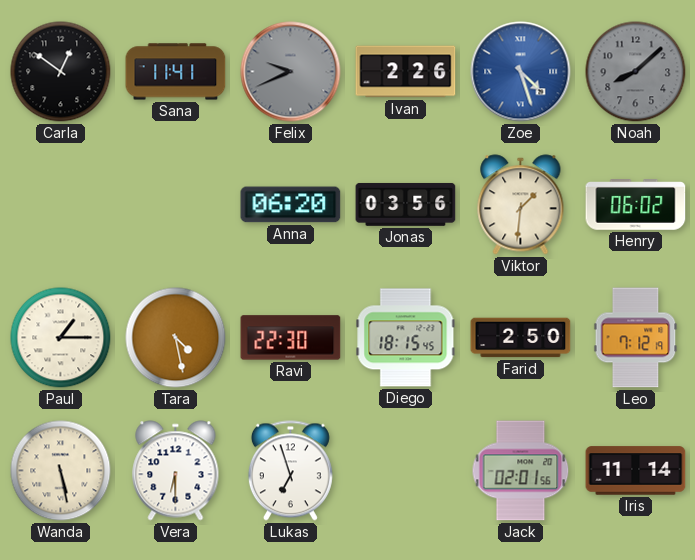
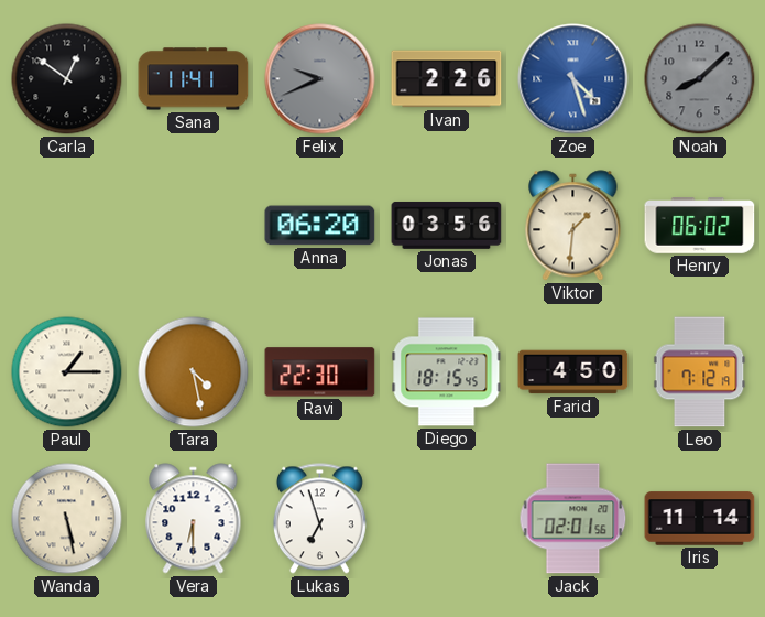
Farid: 2:50 -> 4:50 (573, 372)
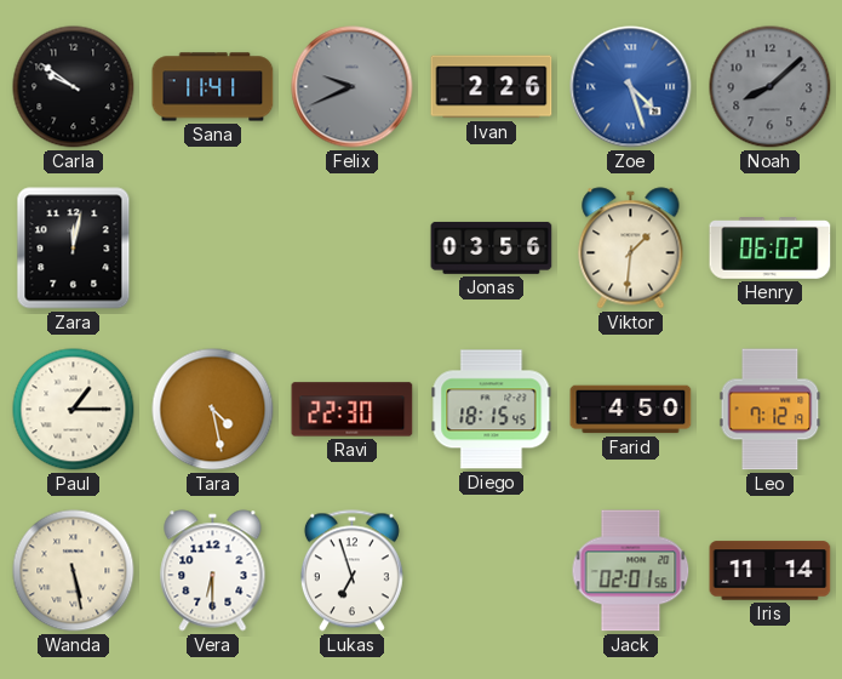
Carla: 12:51 -> 9:51 (74, 87)
Zara: none -> 12:02 (74, 249)
Anna: 06:20 -> none (320, 226)
